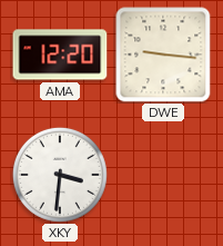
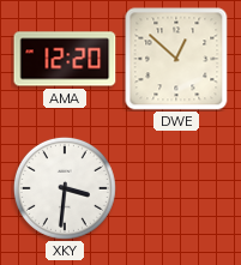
DWE: 9:16 -> 12:52 (176, 59)
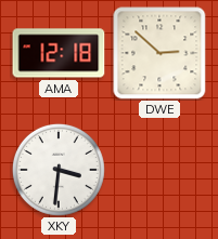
AMA: 12:20 -> 12:18 (59, 53)
DWE: 12:52 -> 2:52 (159, 53)
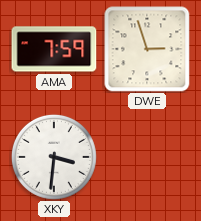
AMA: 12:18 -> 7:59 (54, 49)
DWE: 2:52 -> 2:57 (147, 49)
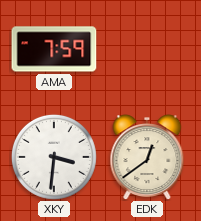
DWE: 2:57 -> none (147, 49)
EDK: none -> 12:39 (147, 157)
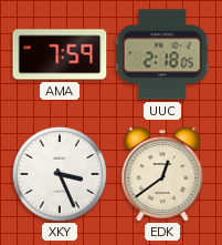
UUC: none -> 2:18 (162, 54)
XKY: 3:31 -> 3:26 (60, 174)
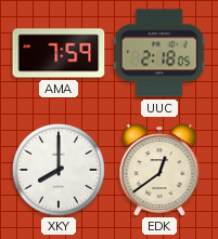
XKY: 3:26 -> 8:00 (59, 170)
